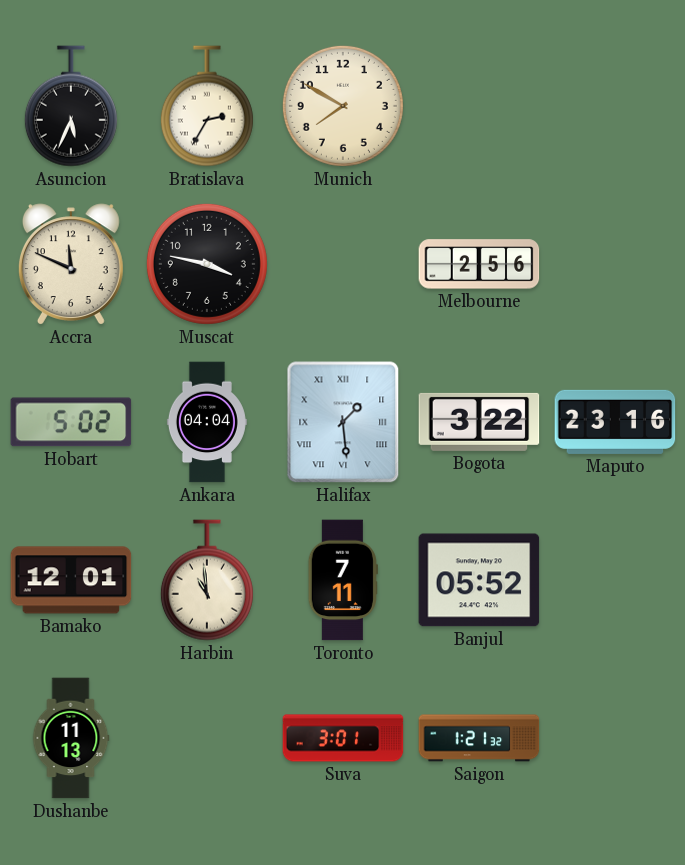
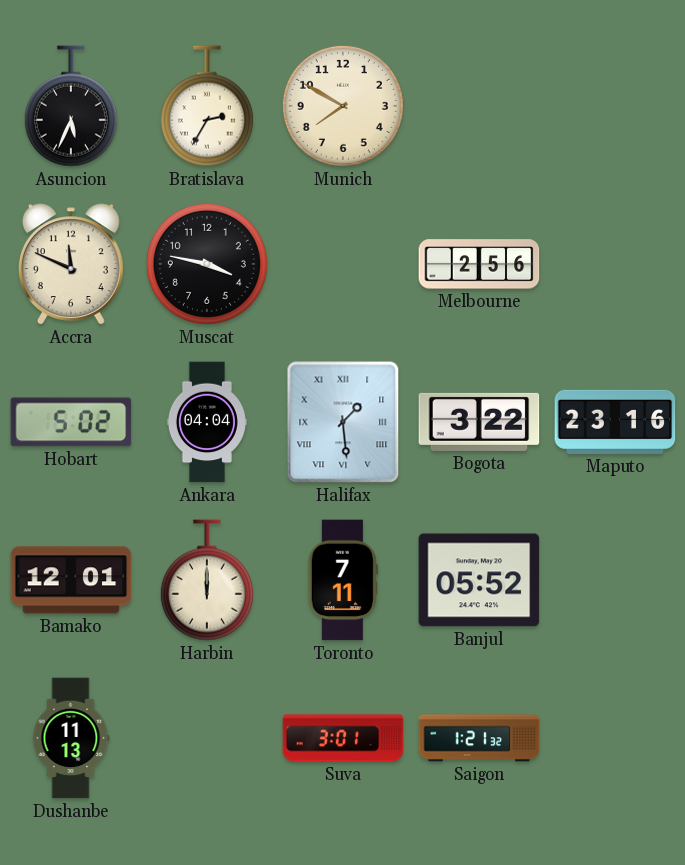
Harbin: 10:59 -> 12:00 (207, 580)
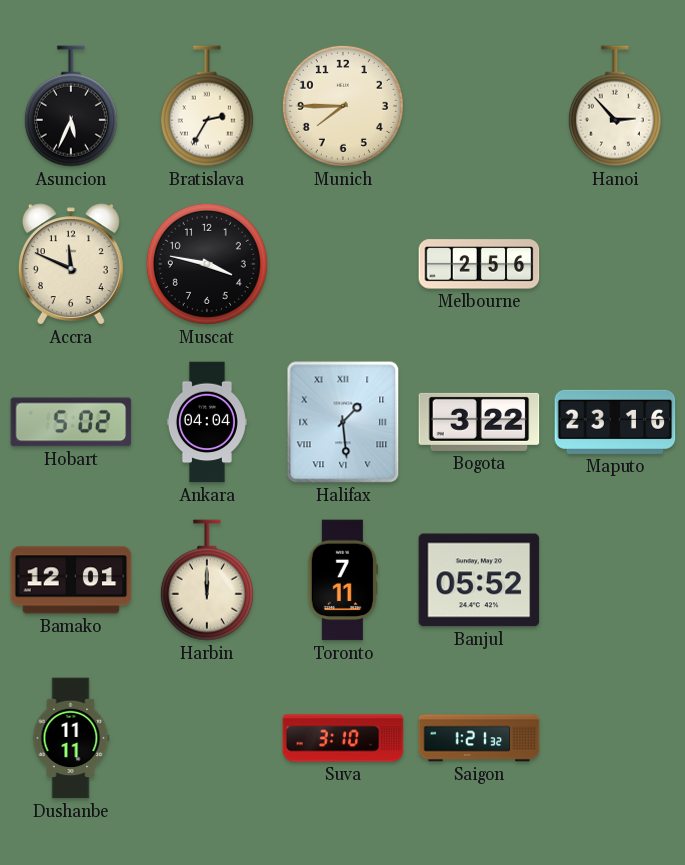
Munich: 7:50 -> 7:45 (343, 106)
Hanoi: none -> 2:53 (615, 106)
Dushanbe: 11:13 -> 11:11 (71, 738)
Suva: 3:01 -> 3:10 (343, 738)
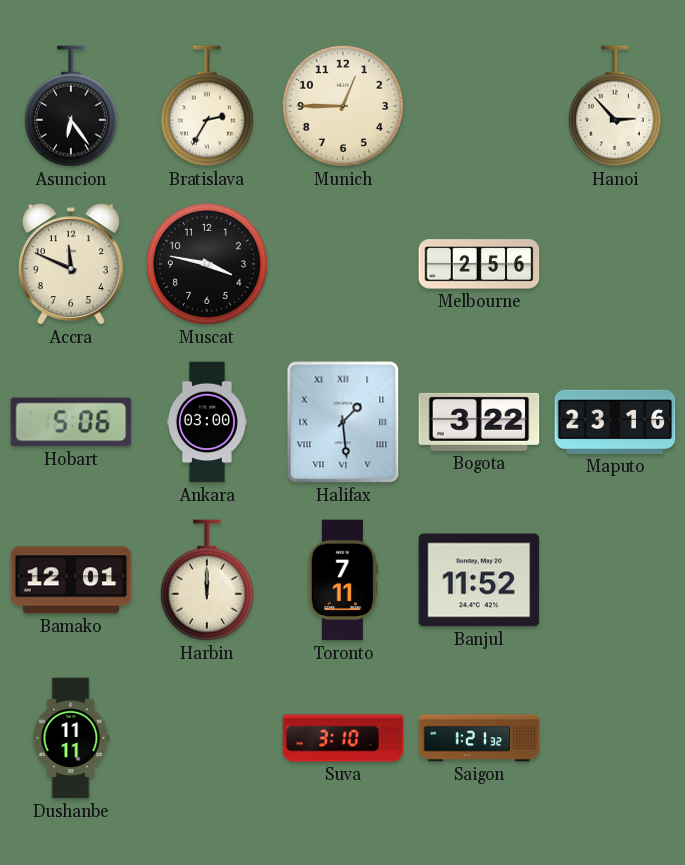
Asuncion: 5:34 -> 6:24 (71, 106)
Munich: 7:45 -> 12:45 (343, 106)
Hobart: 5:02 -> 5:06 (71, 422)
Ankara: 04:04 -> 03:00 (207, 422)
Banjul: 05:52 -> 11:52 (479, 580)
